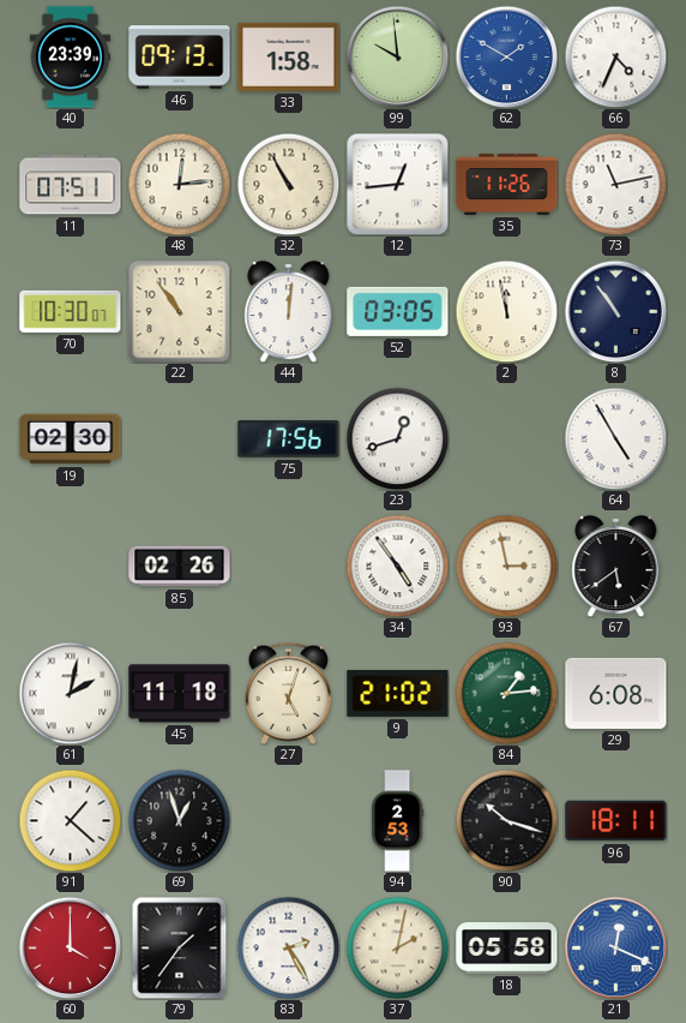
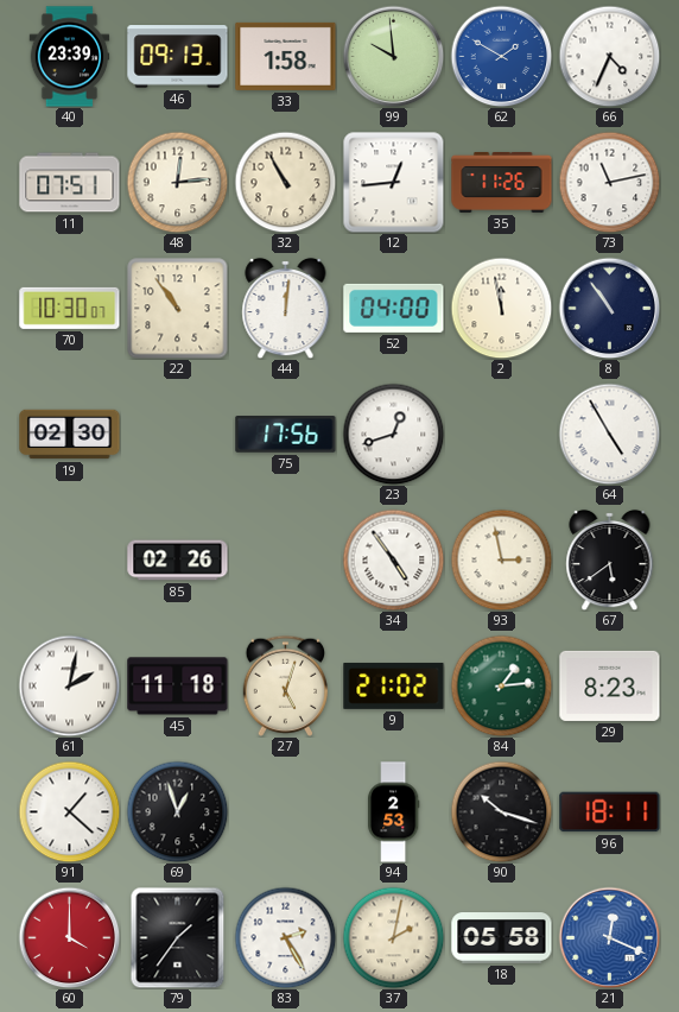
52: 03:05 -> 04:00 (394, 308)
29: 6:08 -> 8:23 (610, 685)
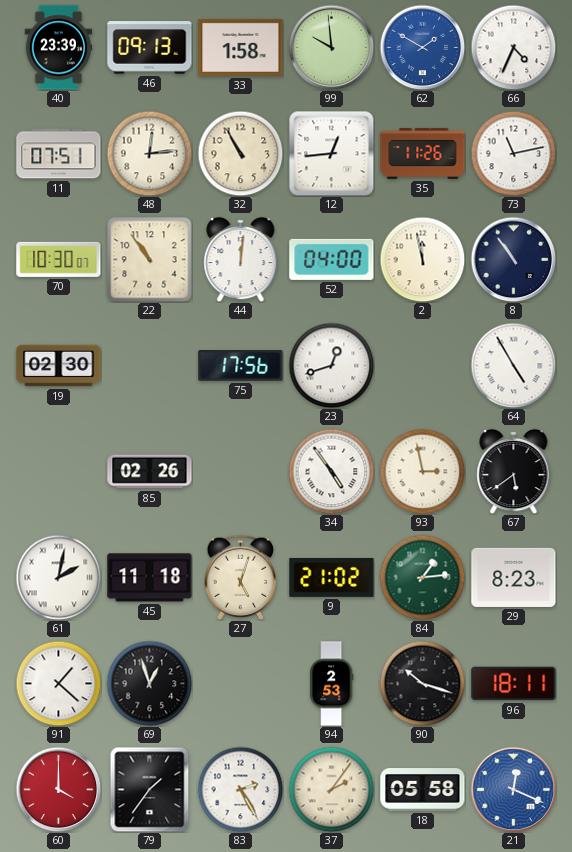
37: 2:02 -> 2:06 (331, 789)
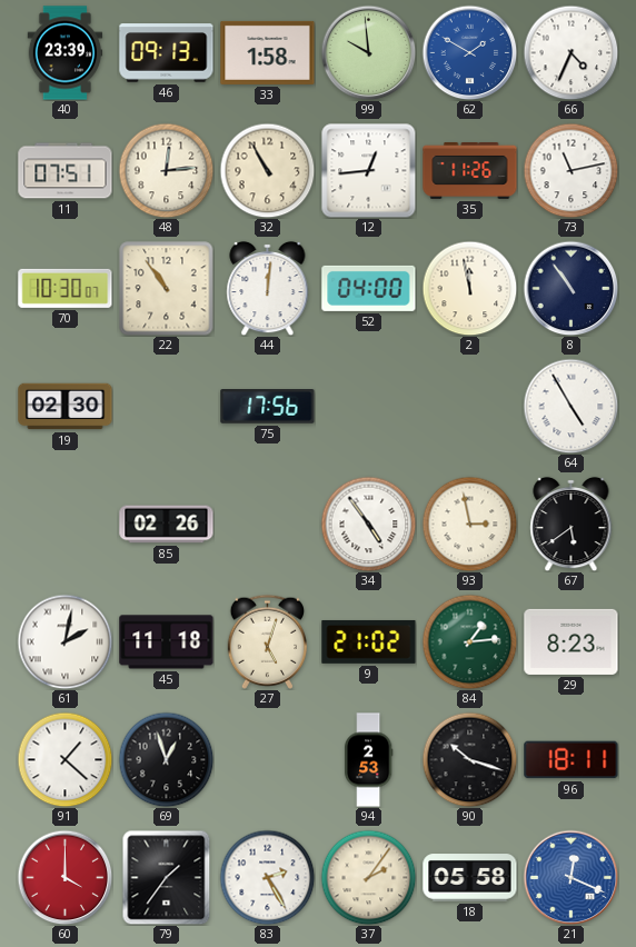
23: 12:42 -> none (331, 365)
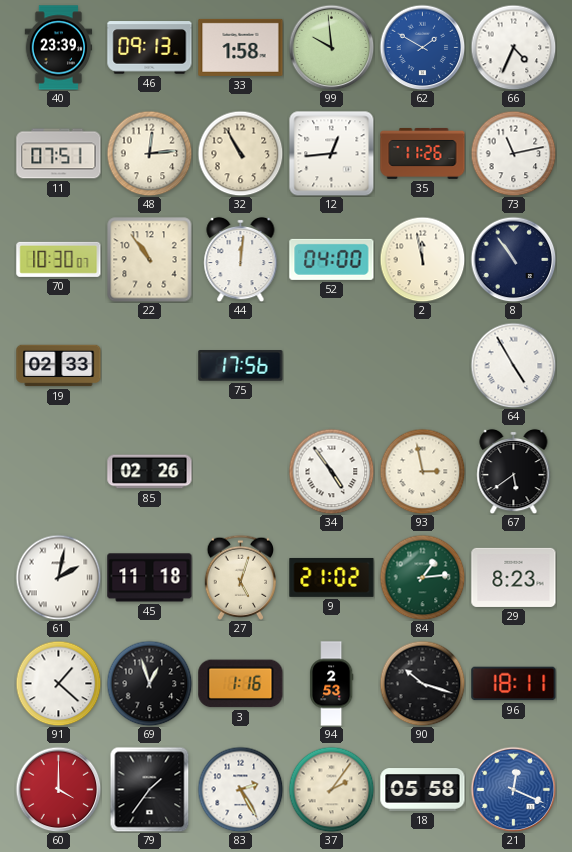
19: 02:30 -> 02:33 (59, 366)
3: none -> 1:16 (241, 684)
